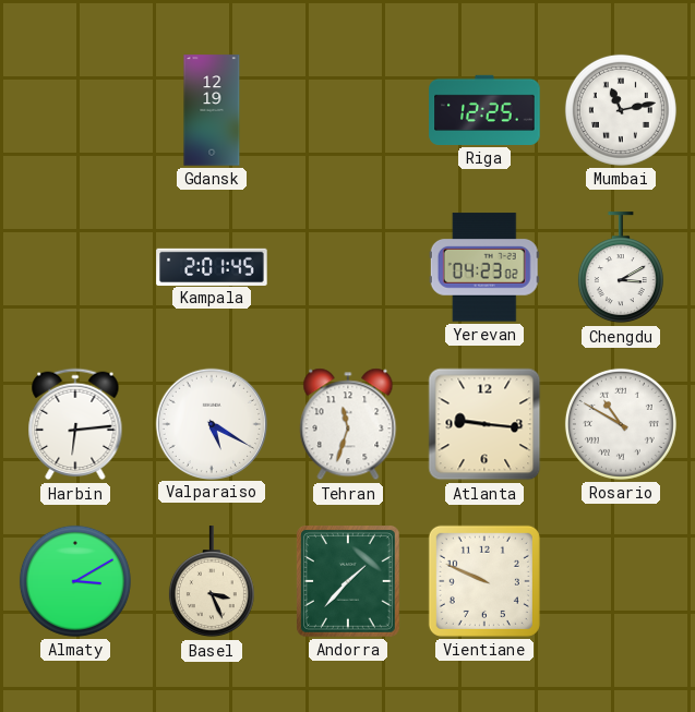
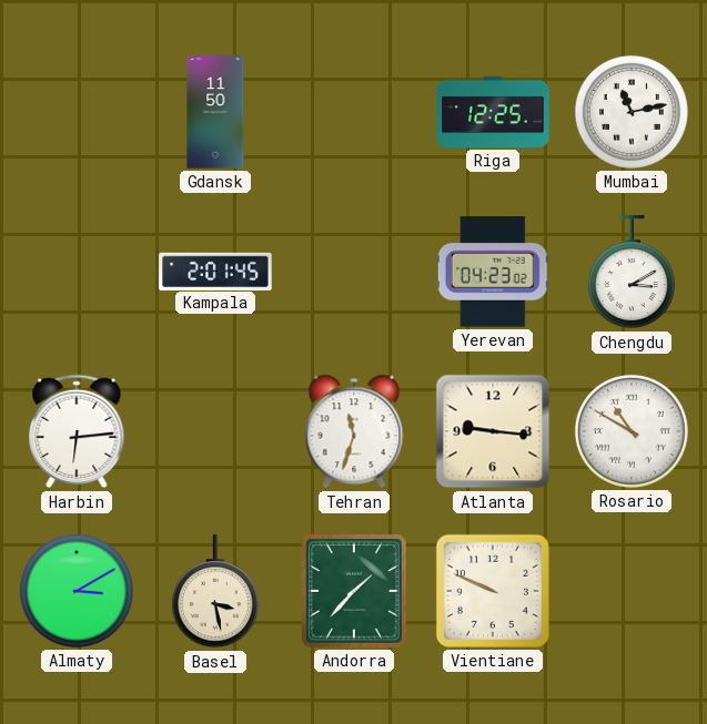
Gdansk: 12:19 -> 11:50 (215, 112)
Valparaiso: 5:20 -> none (211, 423)
Basel: 3:26 -> 3:28 (215, 592)
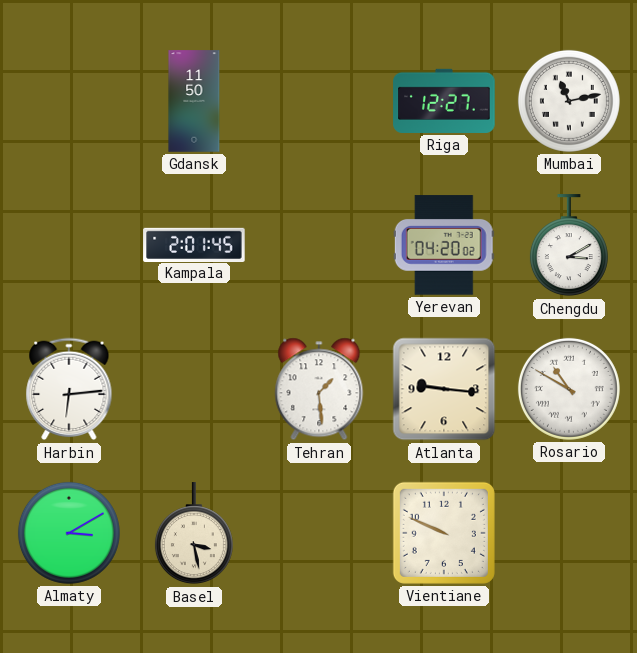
Riga: 12:25 -> 12:27 (444, 101)
Yerevan: 04:23 -> 04:20 (444, 245)
Tehran: 11:33 -> 1:29 (319, 389)
Andorra: 1:37 -> none (355, 592)
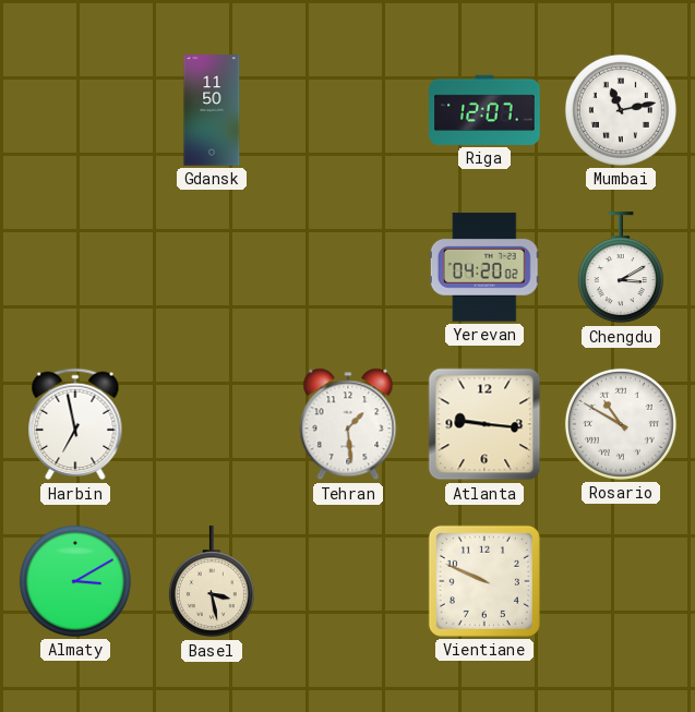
Riga: 12:27 -> 12:07 (484, 110)
Kampala: 2:01 -> none (194, 244)
Harbin: 6:14 -> 6:58 (75, 424)
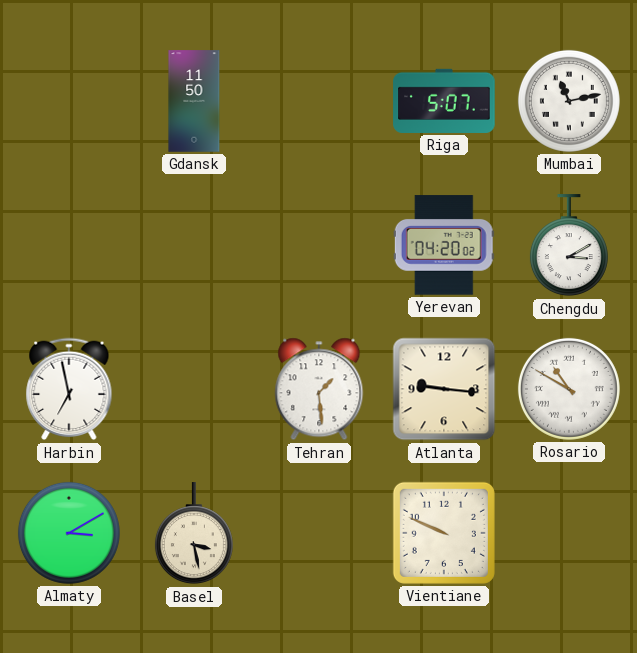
Riga: 12:07 -> 5:07 (444, 101)
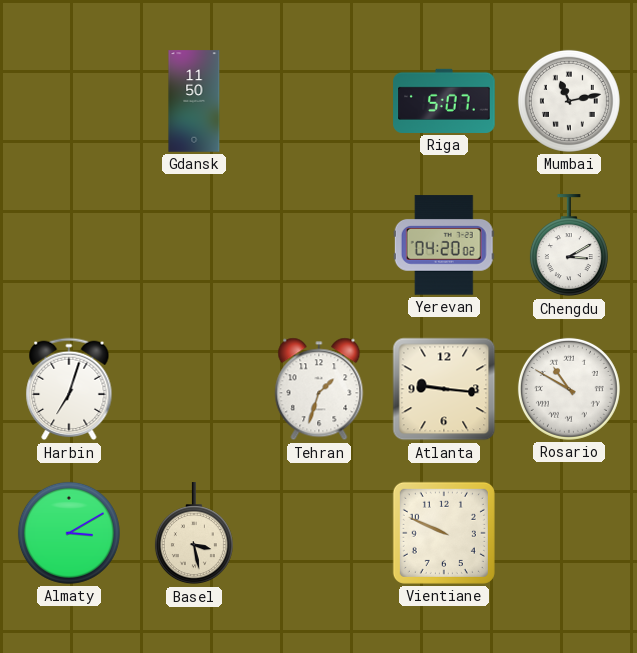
Harbin: 6:58 -> 7:03 (69, 389)
Tehran: 1:29 -> 1:33 (319, 389)
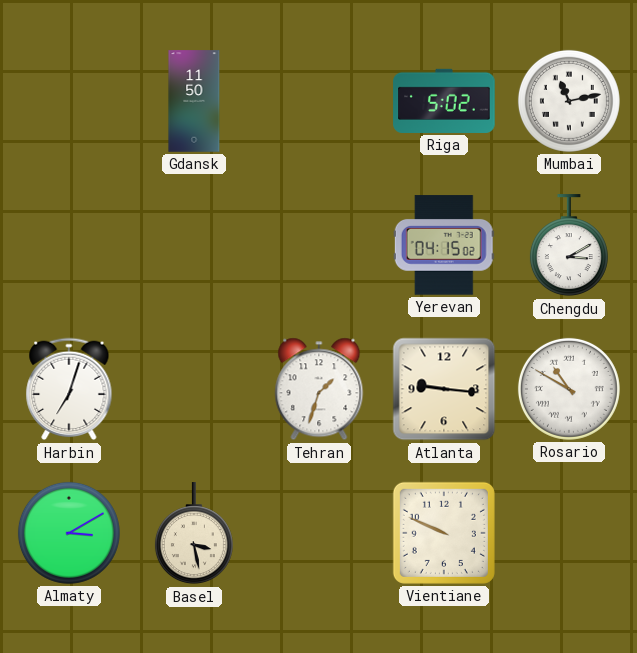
Riga: 5:07 -> 5:02 (444, 101)
Yerevan: 04:20 -> 04:15 (444, 245)
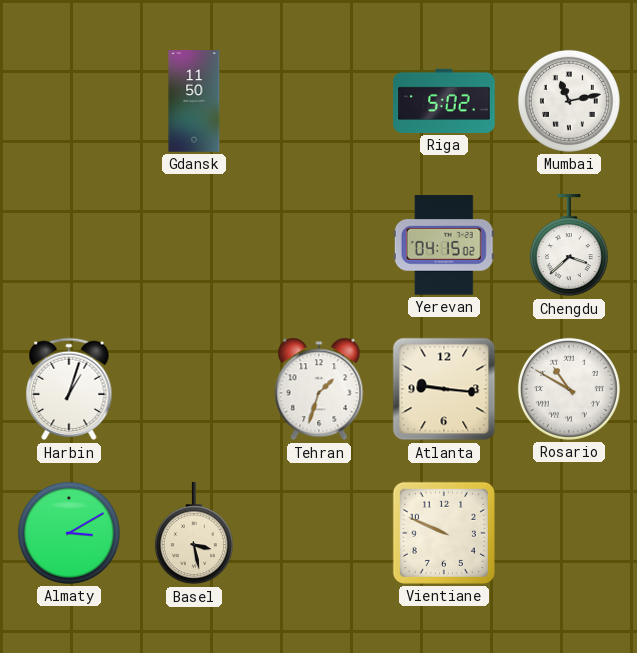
Chengdu: 3:10 -> 3:38 (569, 246)
Harbin: 7:03 -> 1:03 (69, 389)
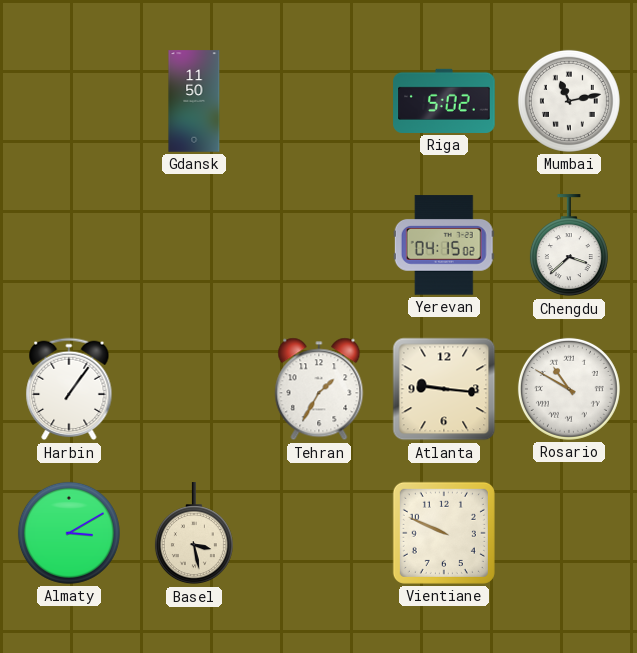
Harbin: 1:03 -> 1:06 (69, 389)
Tehran: 1:33 -> 1:35 (319, 389)
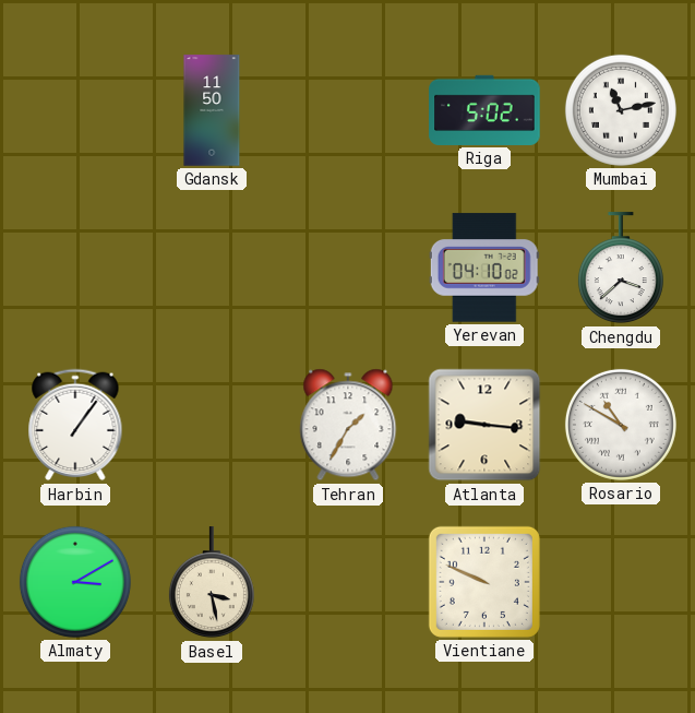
Yerevan: 04:15 -> 04:10 (484, 268)
